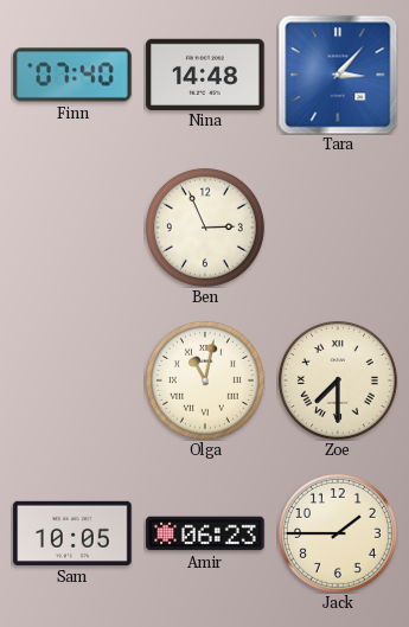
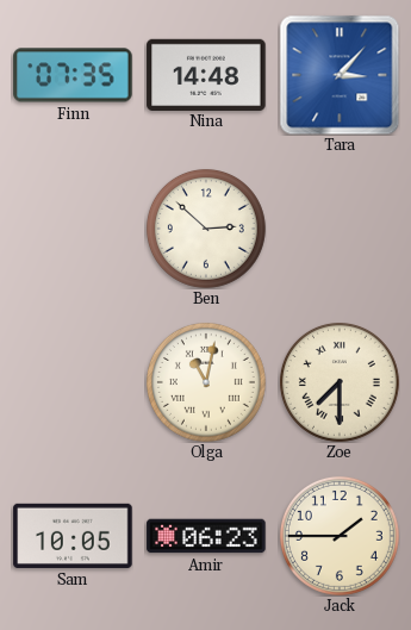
Finn: 07:40 -> 07:35 (73, 75)
Ben: 2:56 -> 2:52 (206, 229)
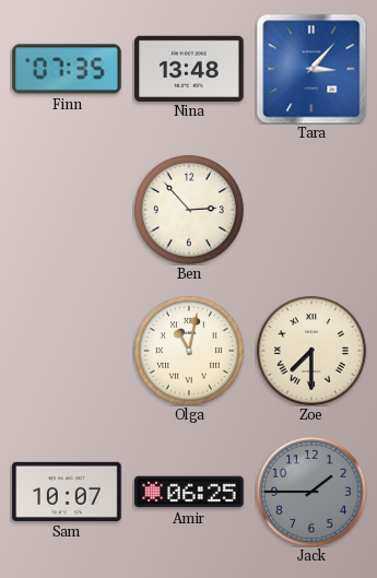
Nina: 14:48 -> 13:48 (189, 68)
Ben: 2:52 -> 2:53 (189, 210)
Sam: 10:05 -> 10:07 (67, 492)
Amir: 06:23 -> 06:25 (189, 492)
Jack dial: cream -> grey (311, 492)
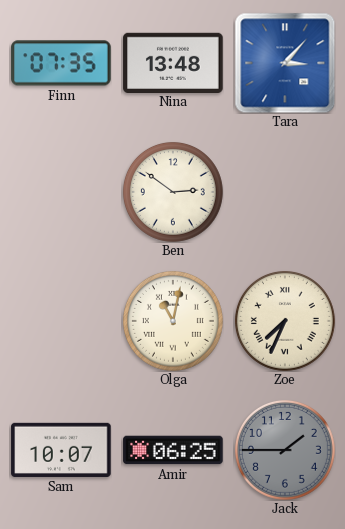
Ben: 2:53 -> 2:51 (173, 192)
Zoe: 7:30 -> 7:34 (285, 321)
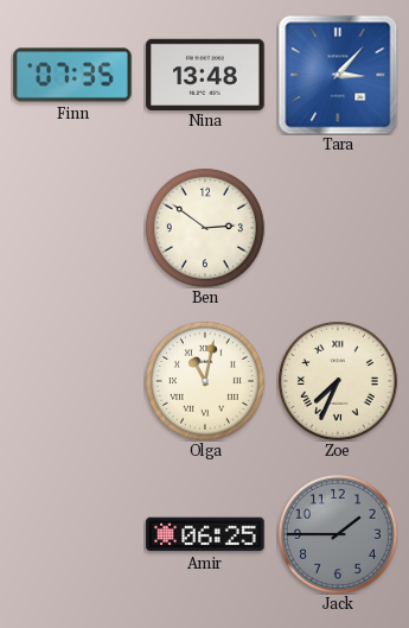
Sam: 10:07 -> none (61, 450)
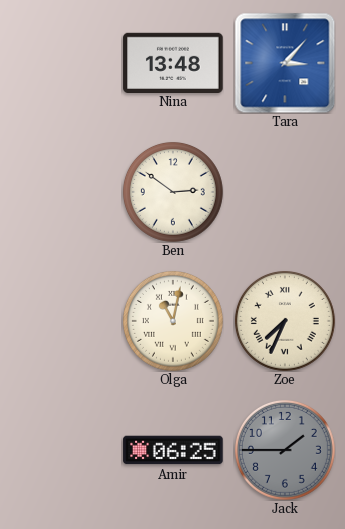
Finn: 07:35 -> none (72, 75)
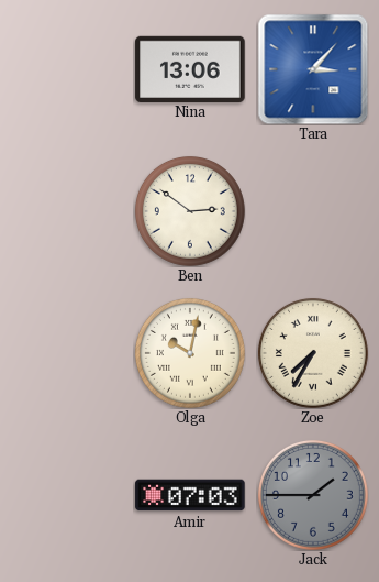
Nina: 13:48 -> 13:06 (190, 68)
Olga: 11:02 -> 10:02 (190, 353)
Zoe: 7:34 -> 7:35 (313, 353)
Amir: 06:25 -> 07:03 (190, 495)
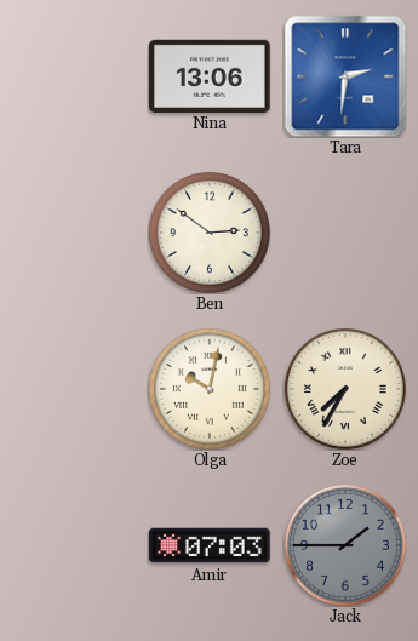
Tara: 3:07 -> 2:31 (345, 76)
